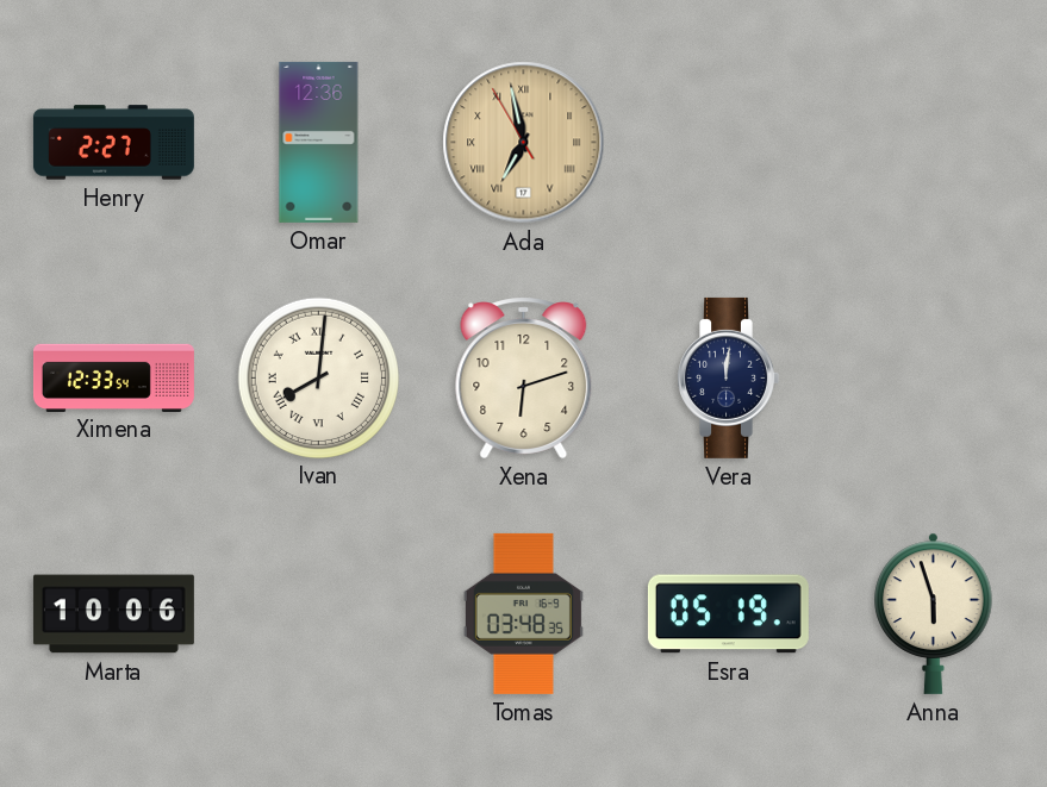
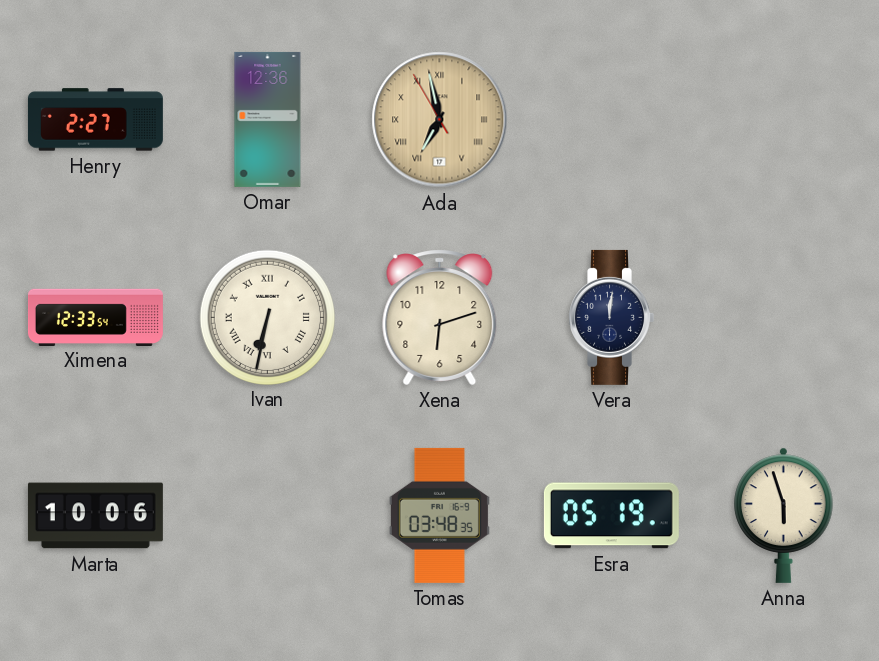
Ivan: 8:01 -> 6:32 (267, 317)
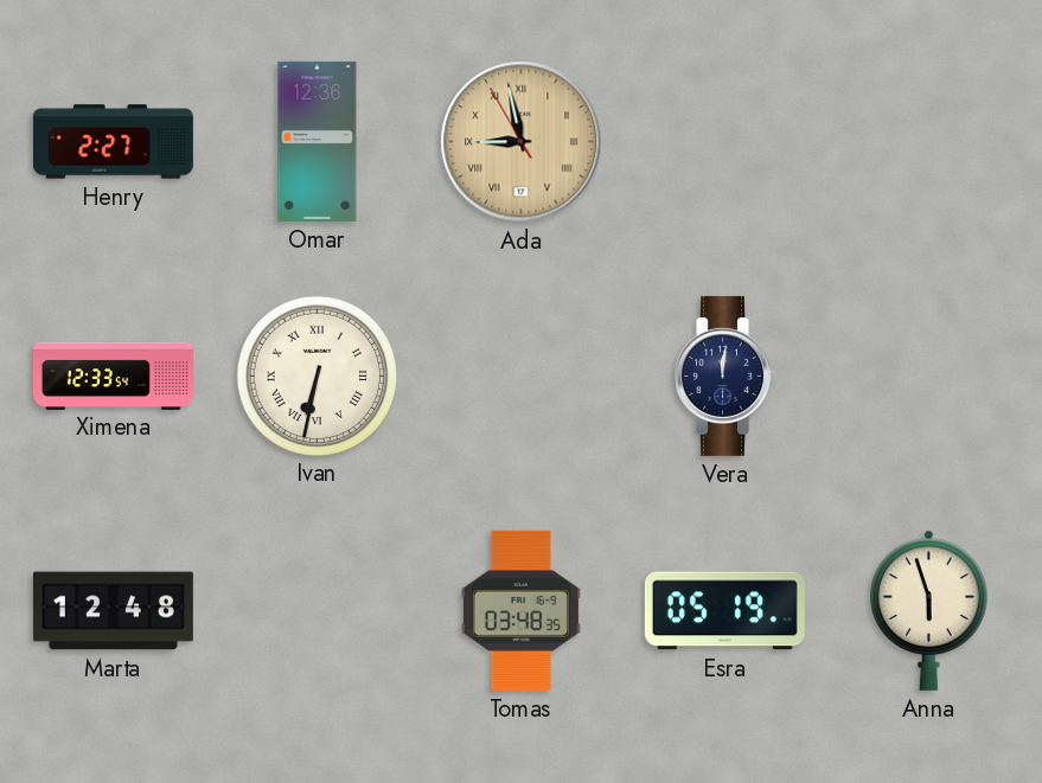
Ada: 6:57 -> 8:57 (522, 142)
Xena: 6:12 -> none (440, 317)
Marta: 10:06 -> 12:48 (113, 611)
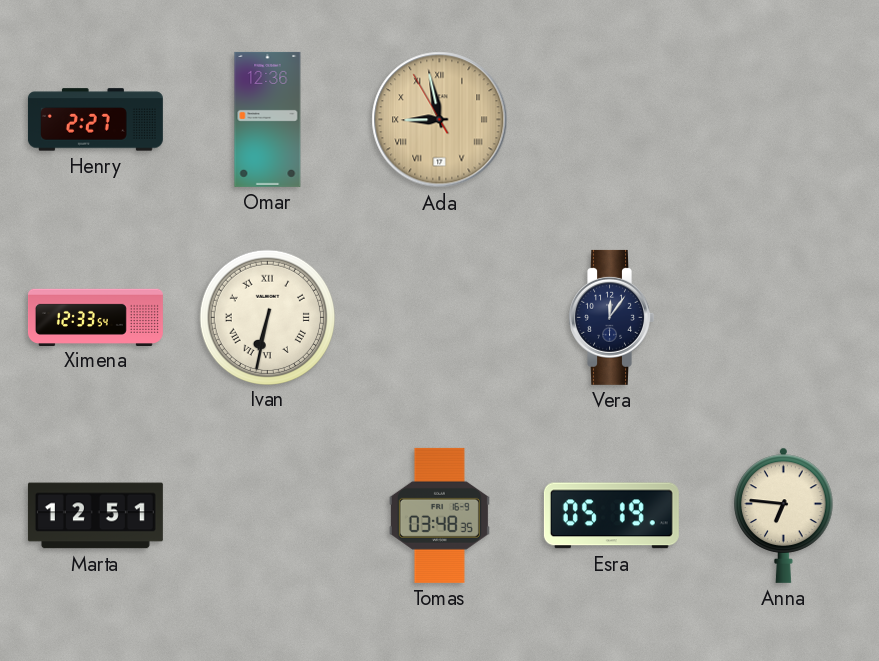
Vera: 12:01 -> 12:06 (611, 317)
Marta: 12:48 -> 12:51 (95, 516)
Anna: 5:57 -> 6:46 (784, 515)
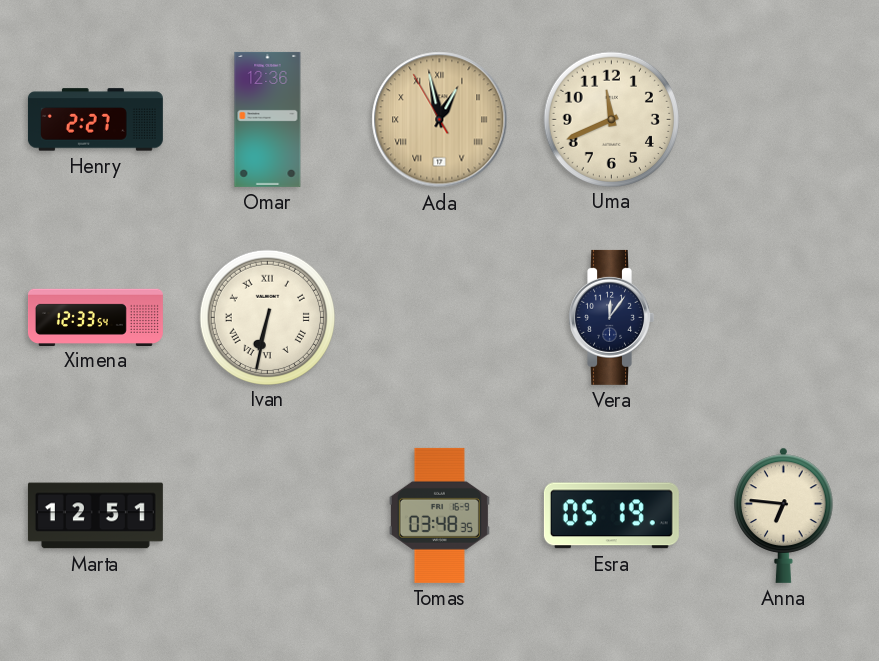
Ada: 8:57 -> 12:57 (440, 120)
Uma: none -> 11:41 (611, 119)
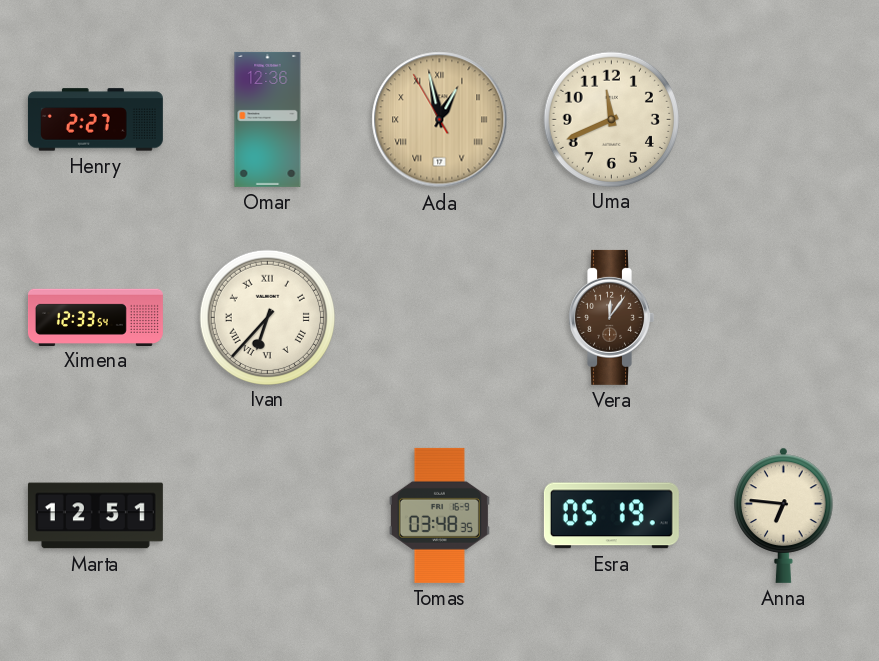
Ivan: 6:32 -> 6:37 (267, 317)
Vera dial: navy -> brown (611, 317)
